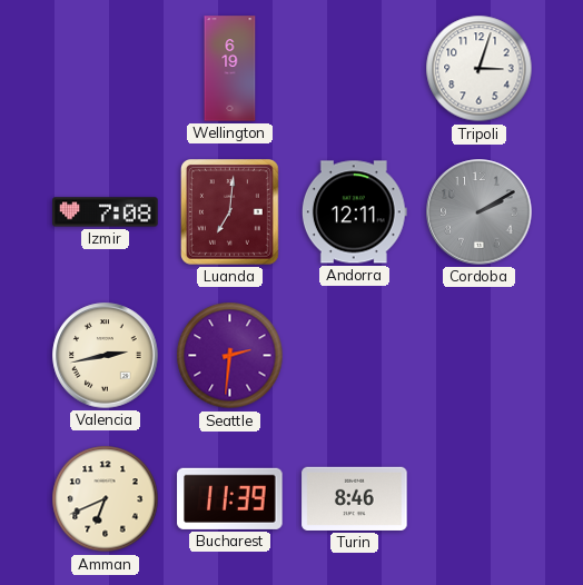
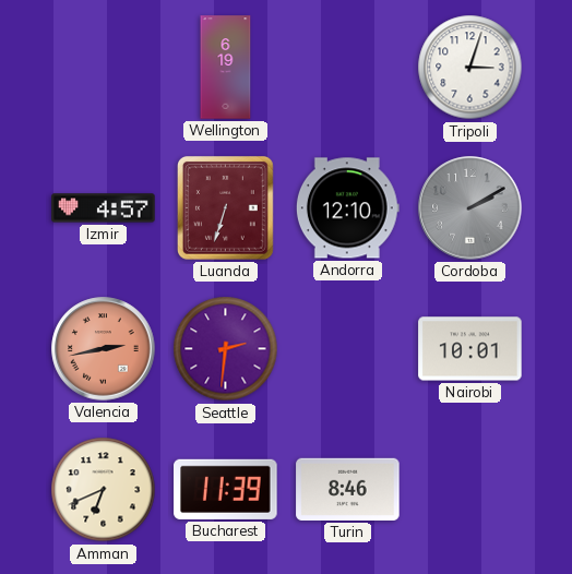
Izmir: 7:08 -> 4:57 (104, 208)
Luanda: 7:01 -> 6:33 (226, 208)
Andorra: 12:11 -> 12:10 (347, 208)
Valencia dial: cream -> salmon (104, 349)
Nairobi: none -> 10:01 (470, 349)
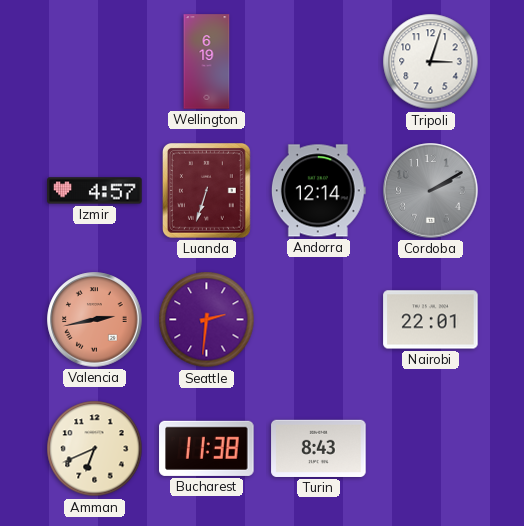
Andorra: 12:10 -> 12:14 (318, 191)
Nairobi: 10:01 -> 22:01 (431, 320)
Bucharest: 11:39 -> 11:38 (207, 448)
Turin: 8:46 -> 8:43 (319, 448)
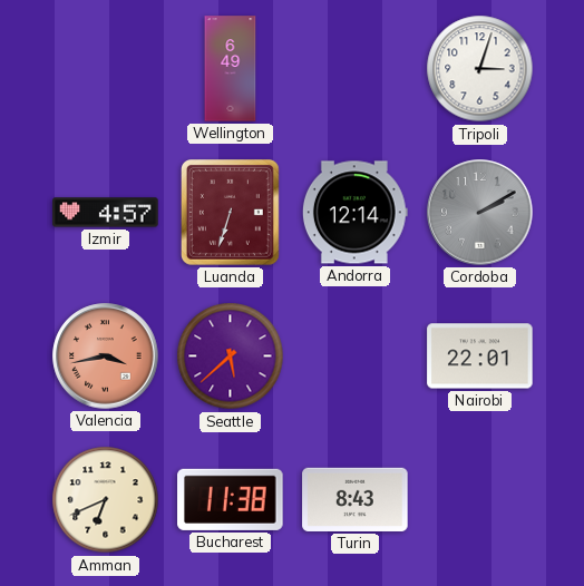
Wellington: 6:19 -> 6:49 (231, 69)
Valencia: 2:43 -> 3:43 (106, 357)
Seattle: 2:31 -> 5:38 (231, 357)
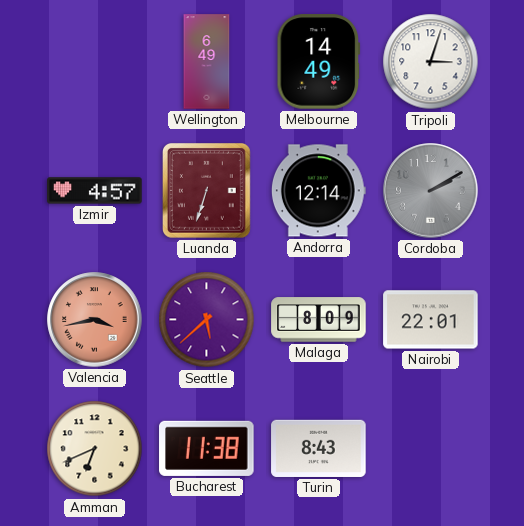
Melbourne: none -> 14:49 (319, 62)
Malaga: none -> 8:09 (319, 320)
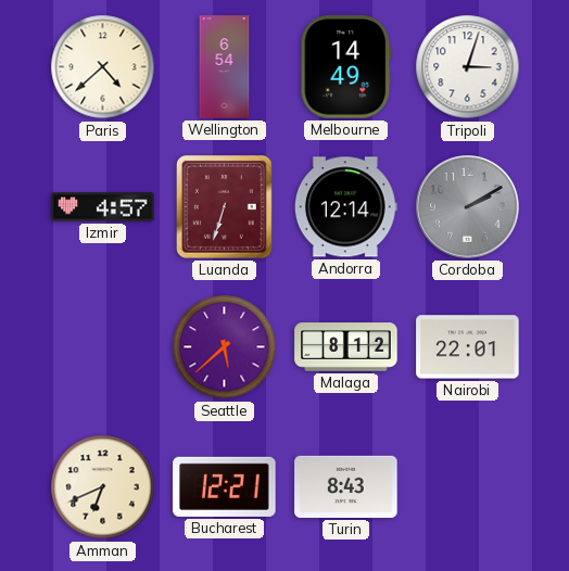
Paris: none -> 4:38 (103, 67)
Wellington: 6:49 -> 6:54 (225, 67)
Valencia: 3:43 -> none (95, 320)
Malaga: 8:09 -> 8:12 (346, 347)
Bucharest: 11:38 -> 12:21 (225, 486)
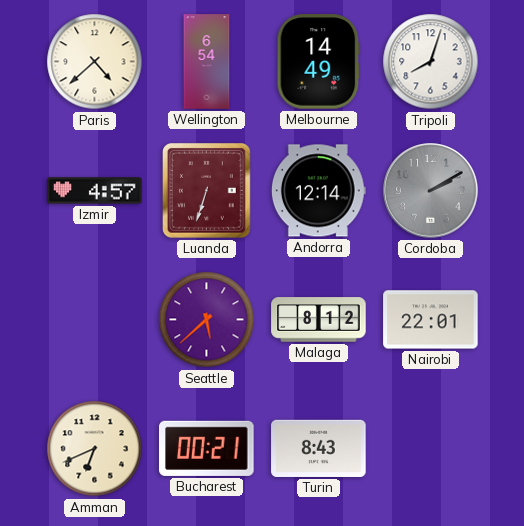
Tripoli: 3:03 -> 8:03 (431, 62)
Bucharest: 12:21 -> 00:21 (207, 448)
